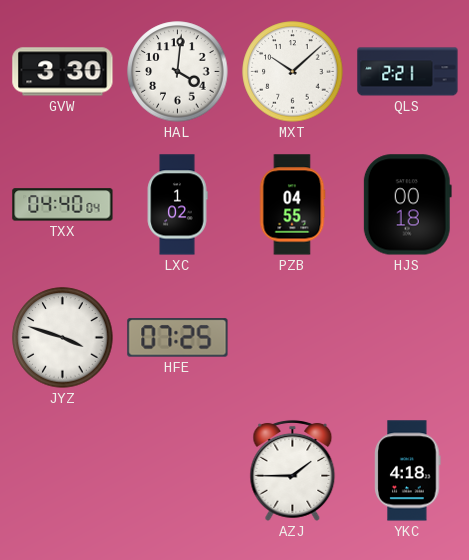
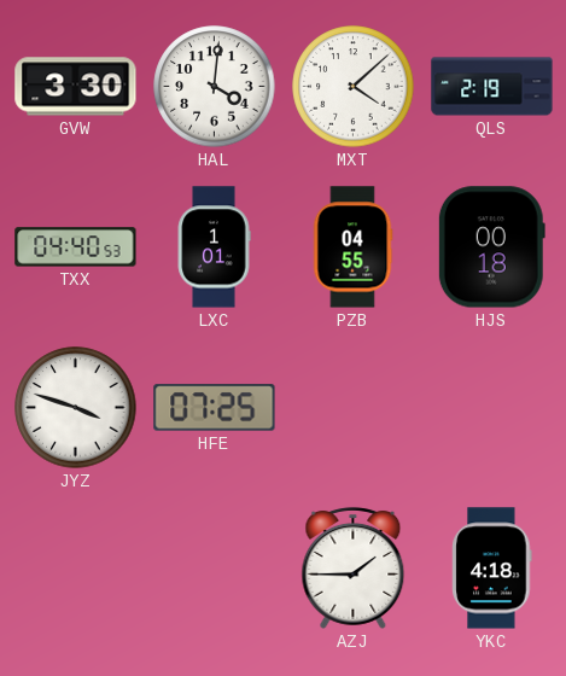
MXT: 10:08 -> 4:08 (354, 87)
QLS: 2:21 -> 2:19 (492, 87)
TXX: 04:40:04 -> 04:40:53 (76, 247)
LXC: 1:02 -> 1:01 (214, 247)
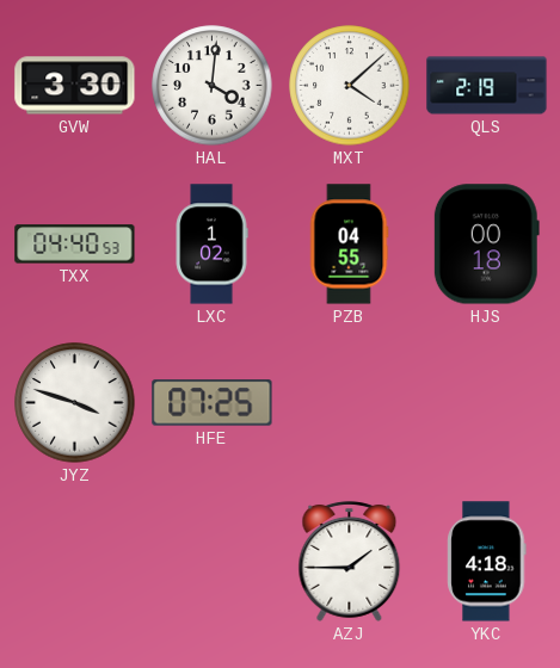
LXC: 1:01 -> 1:02 (211, 245)
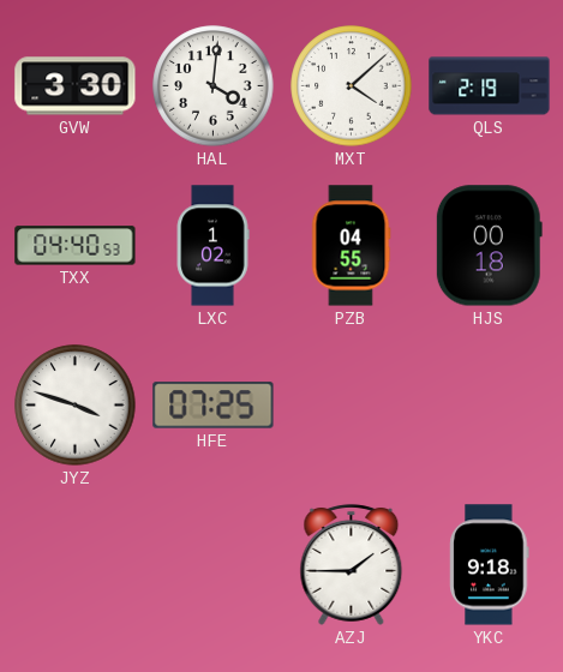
YKC: 4:18 -> 9:18 (490, 565)
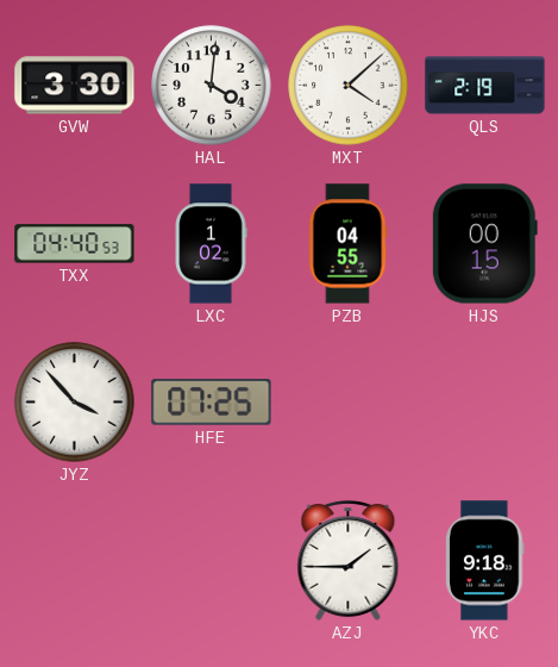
HJS: 00:18 -> 00:15 (484, 244)
JYZ: 3:48 -> 3:53 (75, 403)
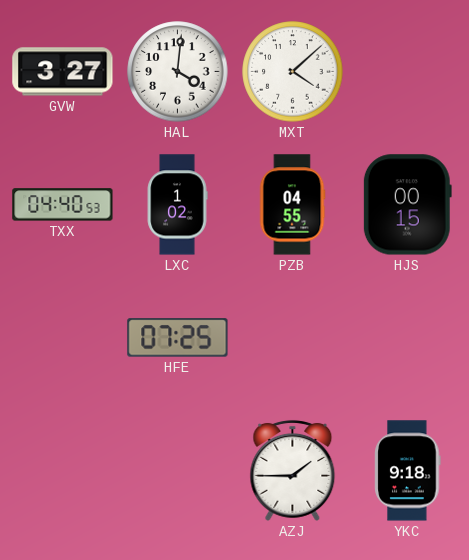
GVW: 3:30 -> 3:27 (63, 72)
QLS: 2:19 -> none (485, 86)
JYZ: 3:53 -> none (75, 403)
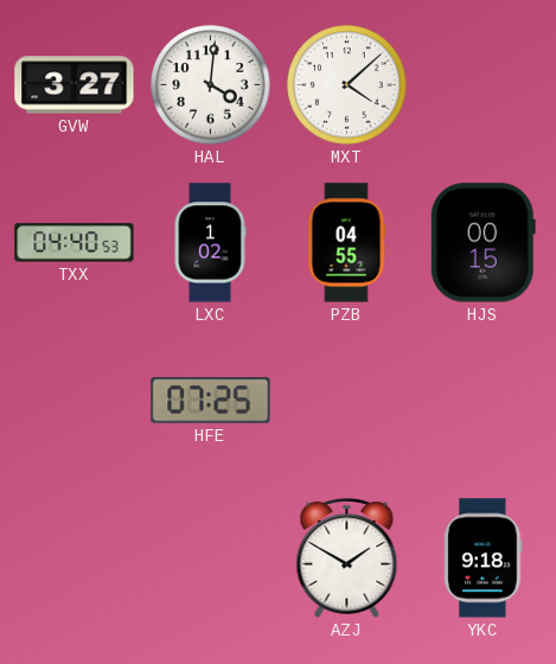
AZJ: 1:45 -> 1:50 (347, 557)
